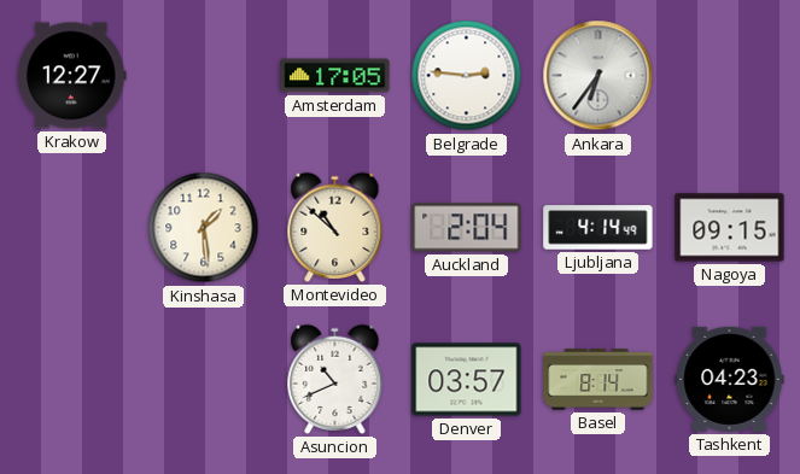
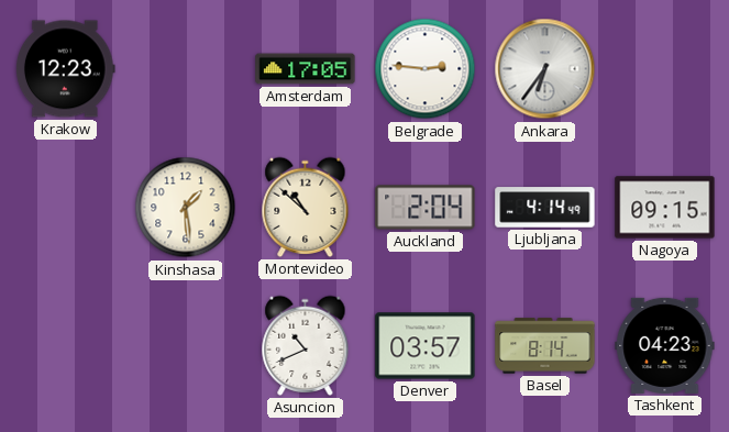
Krakow: 12:27 -> 12:23 (66, 69)
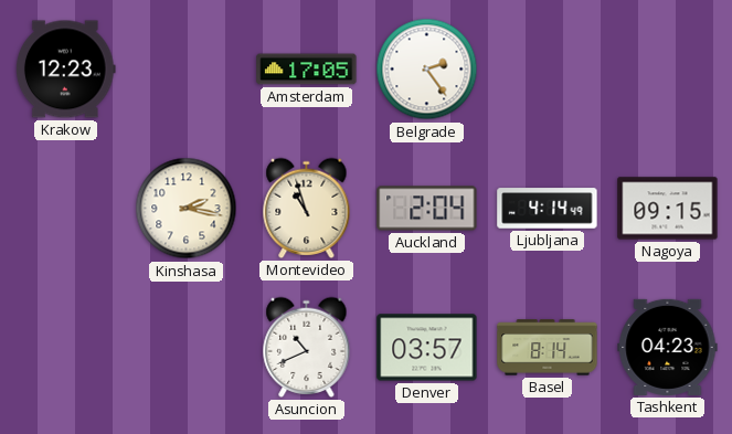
Belgrade: 2:46 -> 2:24 (427, 70)
Ankara: 6:36 -> none (545, 69)
Kinshasa: 1:29 -> 2:17 (187, 209)
Montevideo: 10:52 -> 10:57 (307, 208)
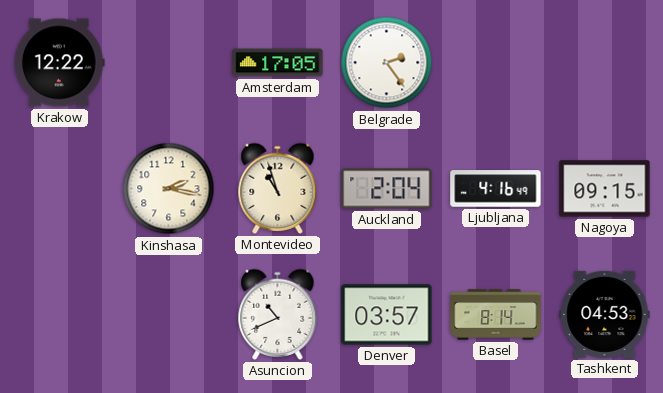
Krakow: 12:23 -> 12:22 (60, 63)
Ljubljana: 4:14 -> 4:16 (496, 189)
Tashkent: 04:23 -> 04:53 (605, 314)
